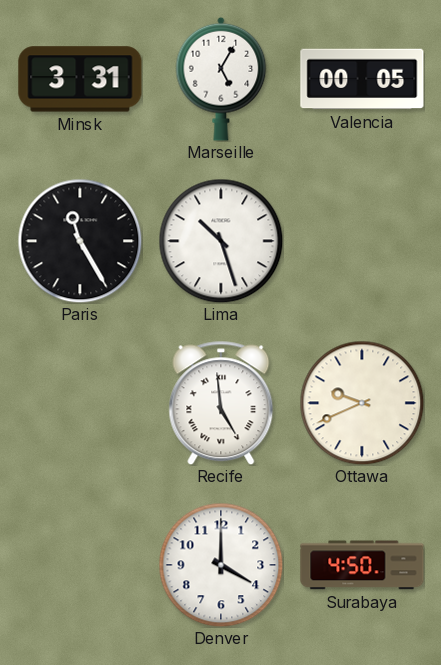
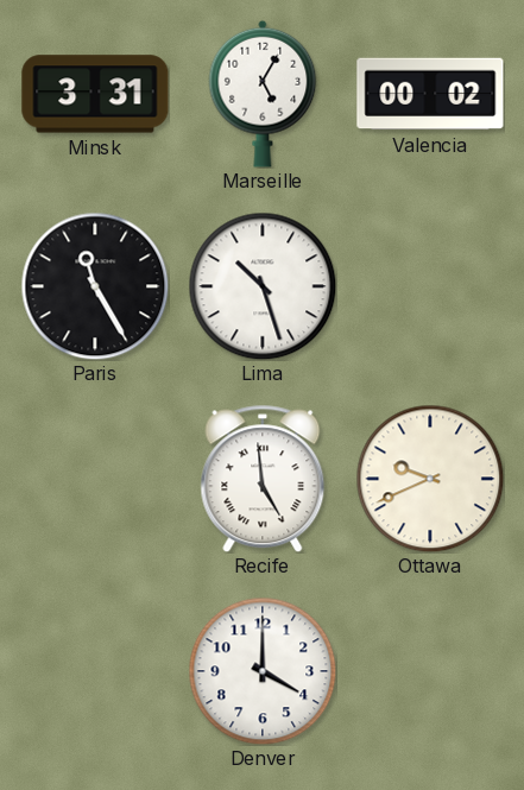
Valencia: 00:05 -> 00:02 (430, 94)
Surabaya: 4:50 -> none (362, 565)
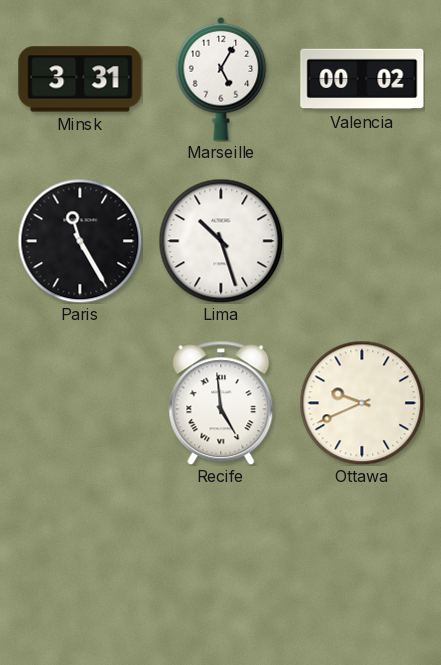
Denver: 4:00 -> none (263, 671)
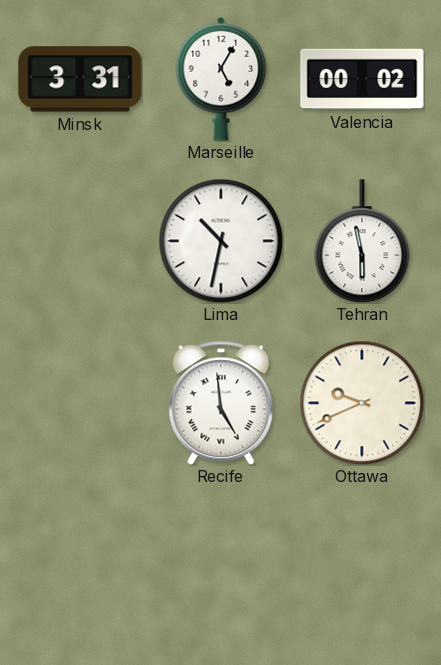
Paris: 11:25 -> none (80, 241)
Lima: 10:27 -> 10:32 (221, 241)
Tehran: none -> 5:58 (362, 241)
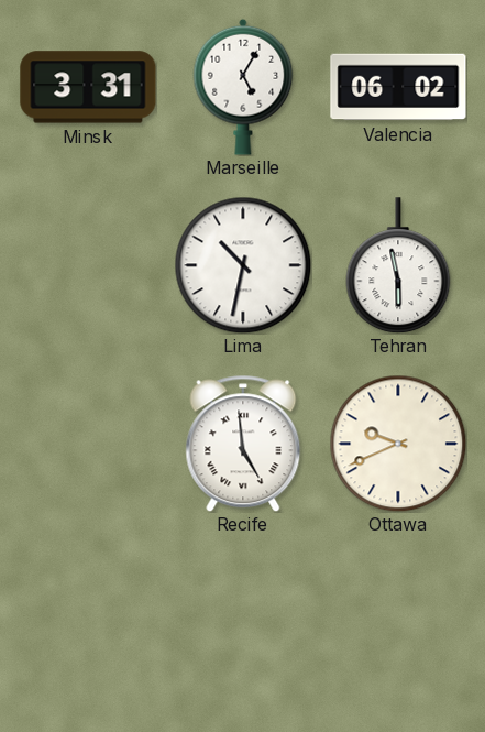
Valencia: 00:02 -> 06:02 (398, 87)
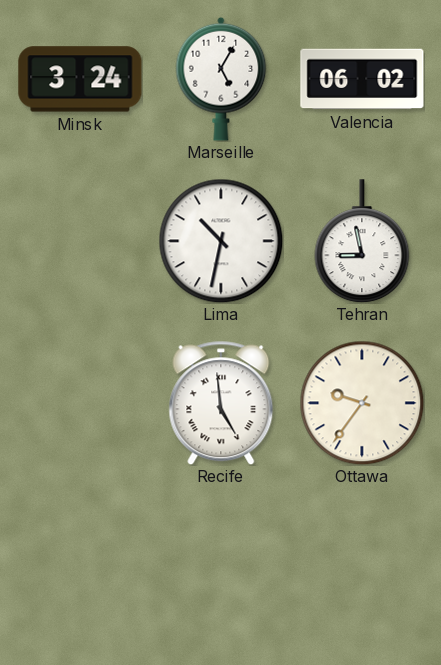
Minsk: 3:31 -> 3:24 (80, 79)
Tehran: 5:58 -> 8:58 (362, 241)
Ottawa: 9:41 -> 9:36 (362, 403)
